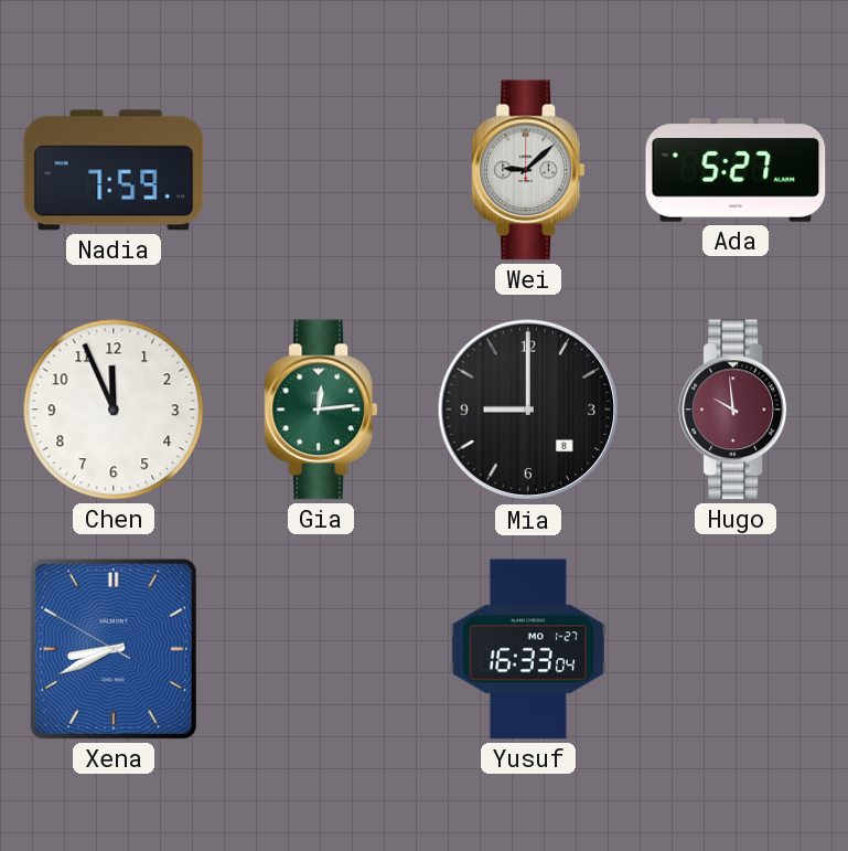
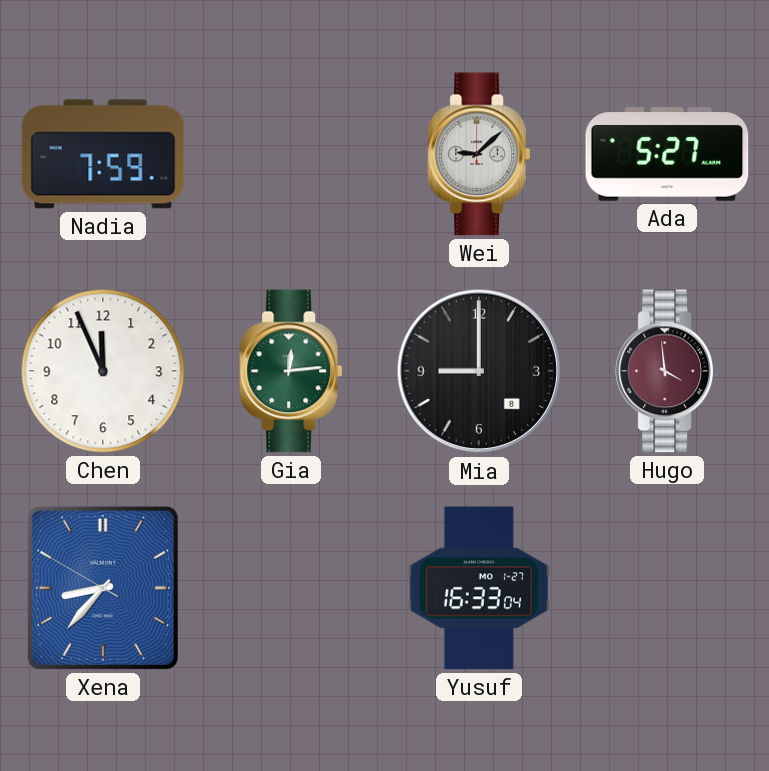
Hugo: 9:59 -> 3:59 (666, 371)
Xena: 8:40 -> 8:36 (103, 588)
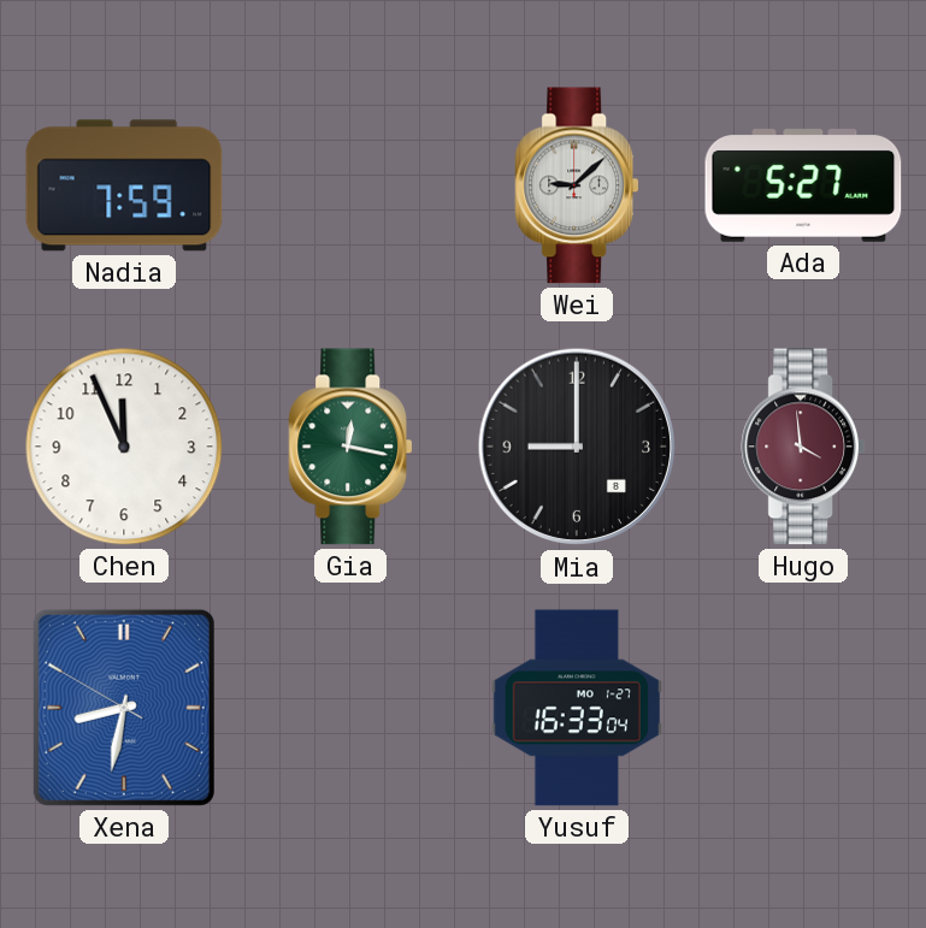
Gia: 12:14 -> 12:17 (349, 447)
Xena: 8:36 -> 8:31 (124, 708)
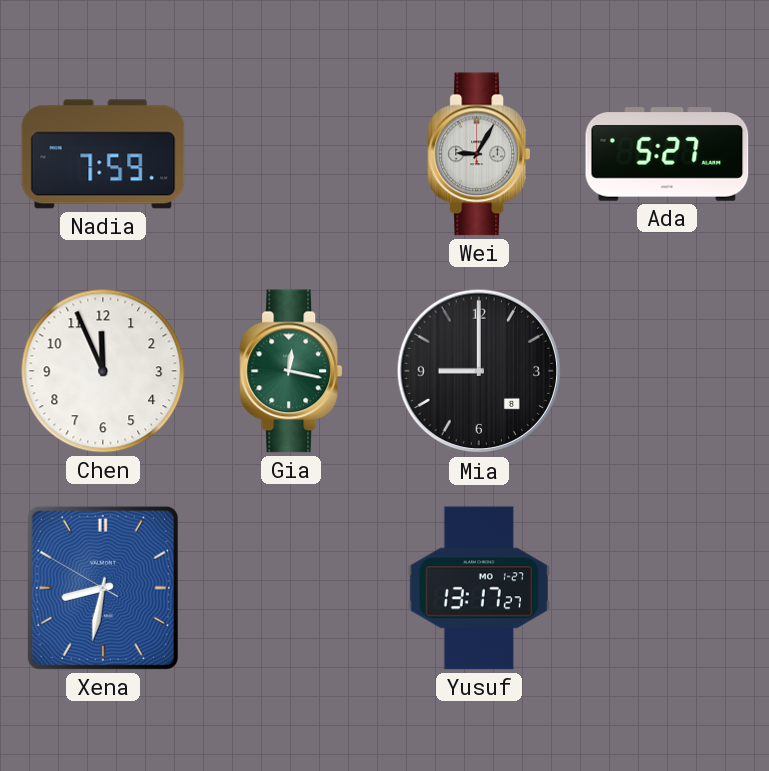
Wei: 9:08 -> 9:05 (478, 154)
Hugo: 3:59 -> none (802, 447)
Yusuf: 16:33 -> 13:17 (479, 588)
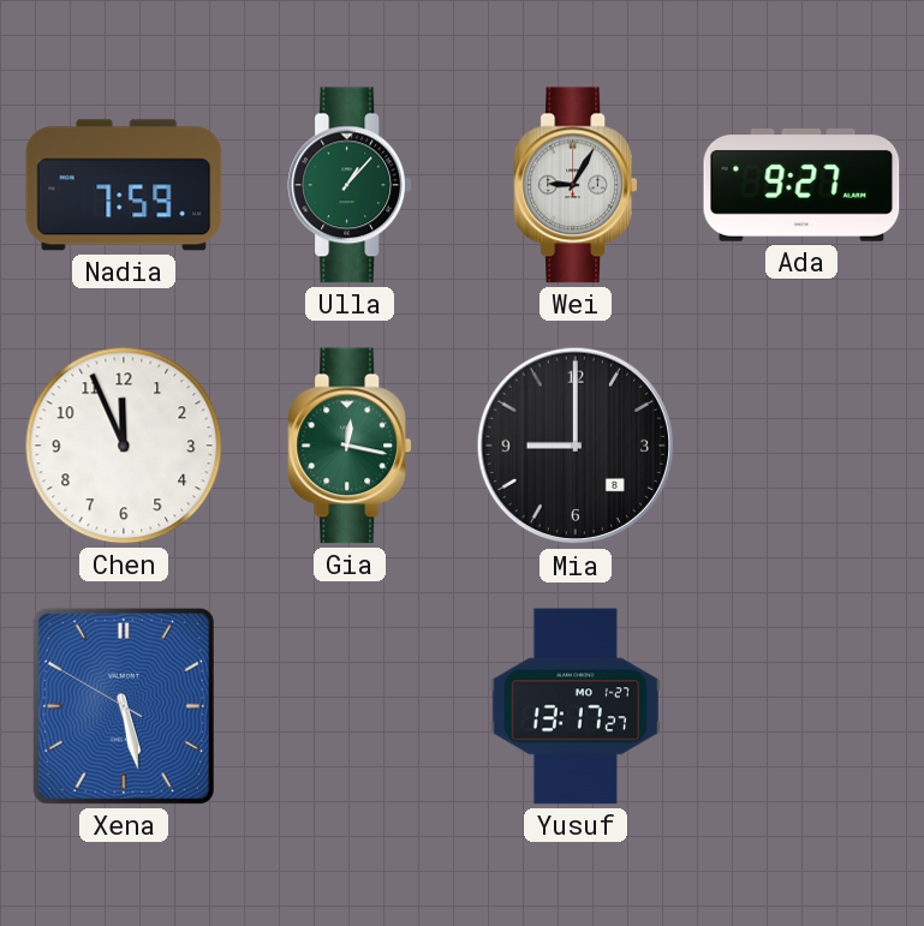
Ulla: none -> 1:07 (348, 185)
Ada: 5:27 -> 9:27 (801, 186)
Xena: 8:31 -> 5:27 (124, 706)
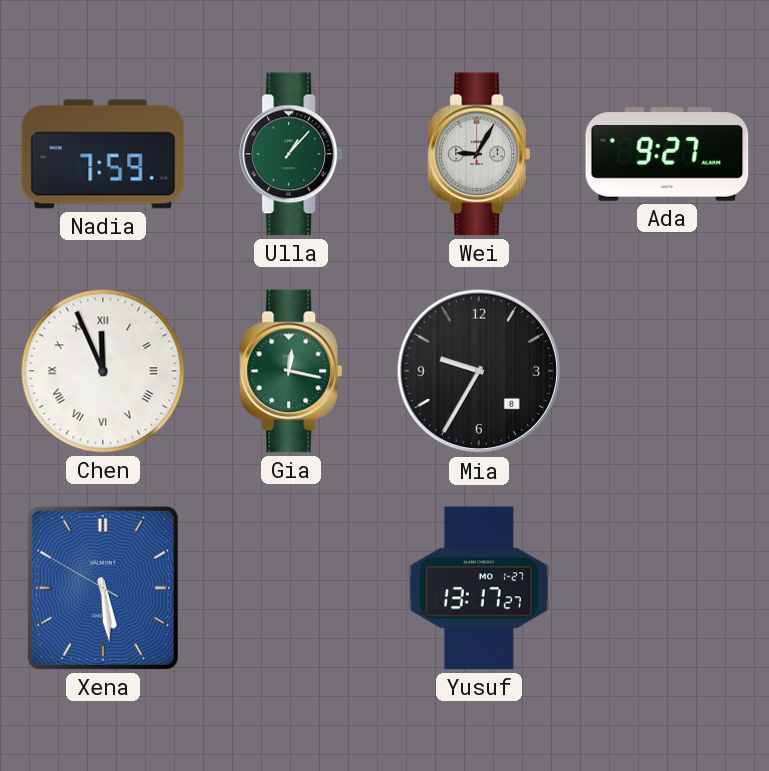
Chen numerals: Arabic -> Roman (103, 371)
Mia: 9:00 -> 9:35 (479, 371)
Xena: 5:27 -> 5:28 (103, 588)
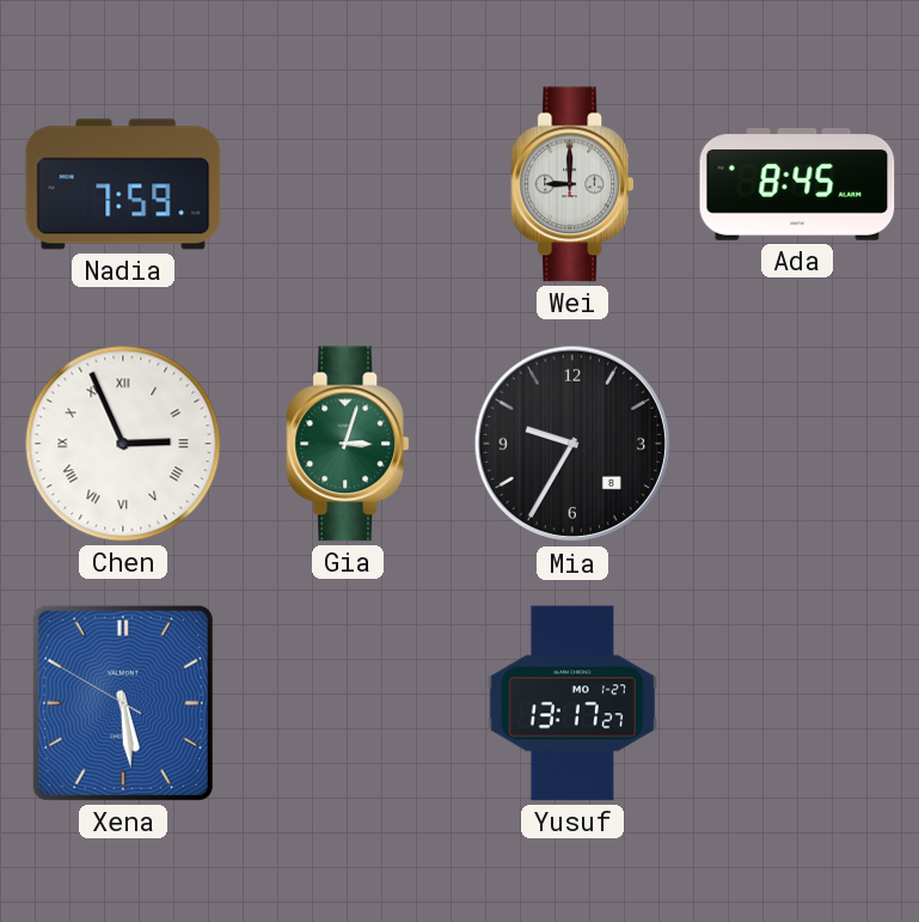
Ulla: 1:07 -> none (290, 154)
Wei: 9:05 -> 9:00 (571, 184)
Ada: 9:27 -> 8:45 (797, 185)
Chen: 11:56 -> 2:56 (123, 444)
Gia: 12:17 -> 3:03 (347, 444)
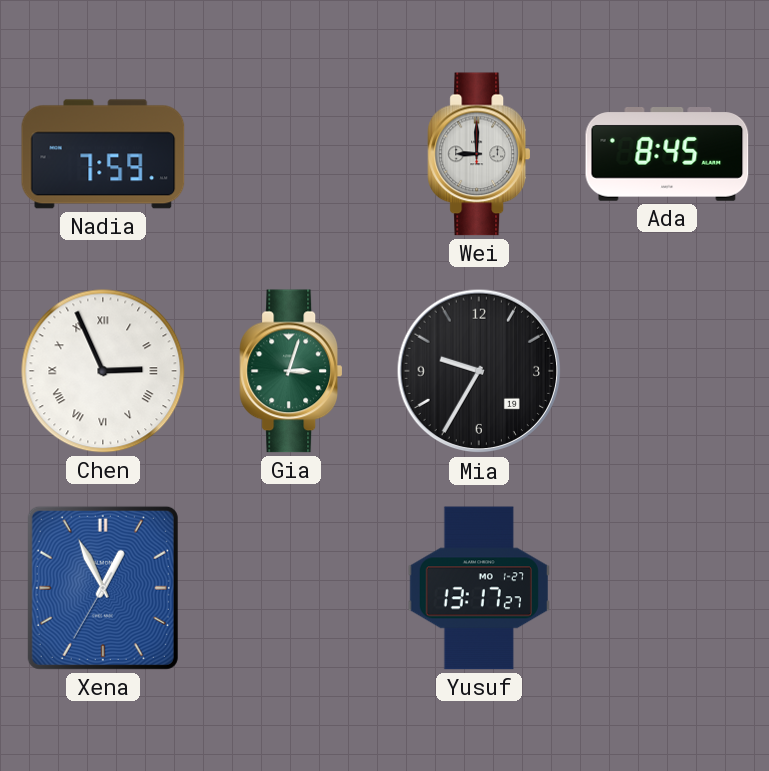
Mia date: 8 -> 19 (479, 371)
Xena: 5:28 -> 12:55 (103, 588)
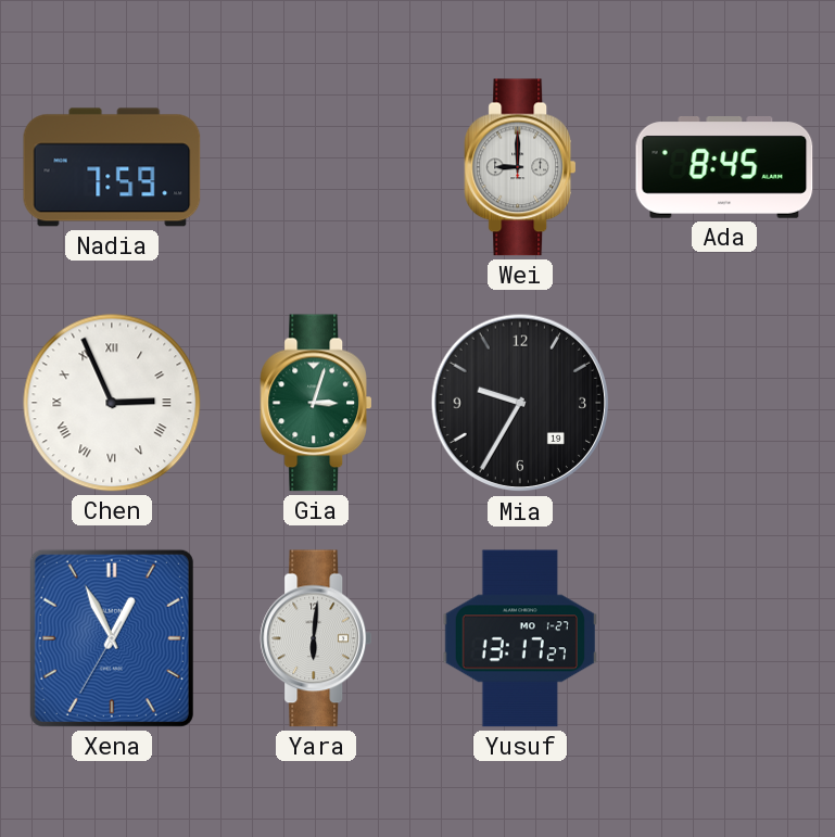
Yara: none -> 6:01 (315, 638)
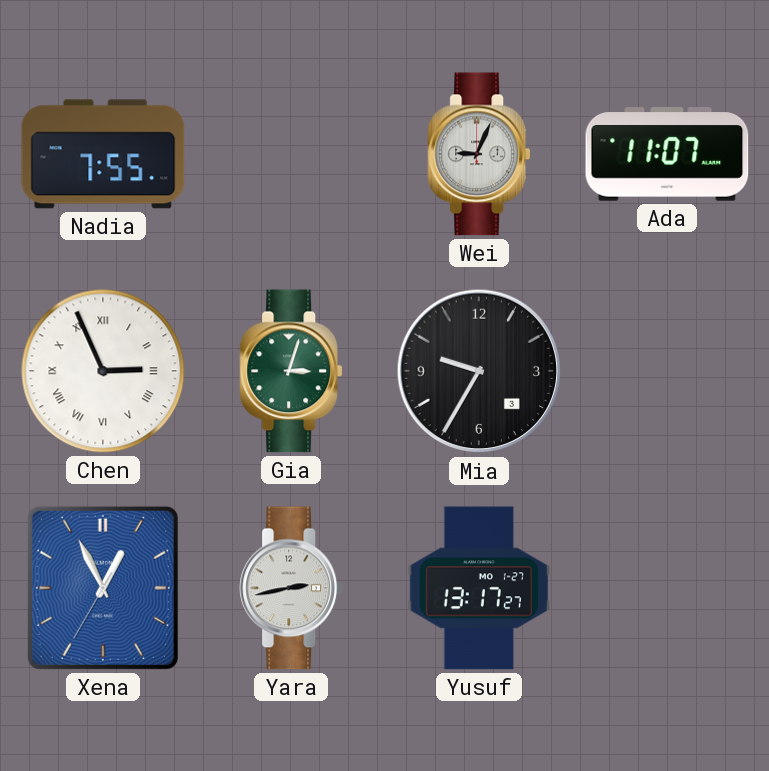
Nadia: 7:59 -> 7:55 (103, 154)
Wei: 9:00 -> 9:04 (478, 154)
Ada: 8:45 -> 11:07 (667, 155)
Mia date: 19 -> 3 (479, 371)
Yara: 6:01 -> 2:43 (290, 588)
